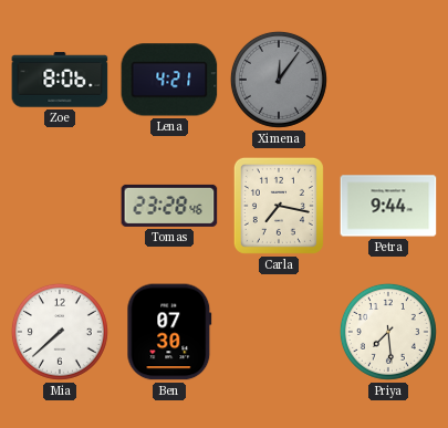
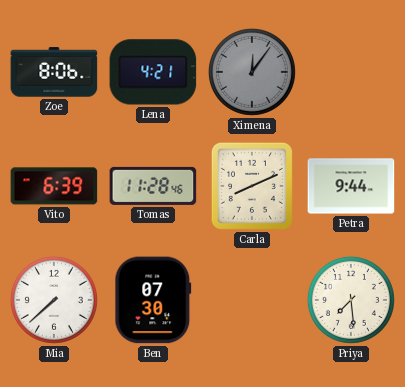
Vito: none -> 6:39 (54, 186)
Tomas: 23:28 -> 11:28 (153, 186)
Carla: 7:17 -> 8:11 (252, 186)
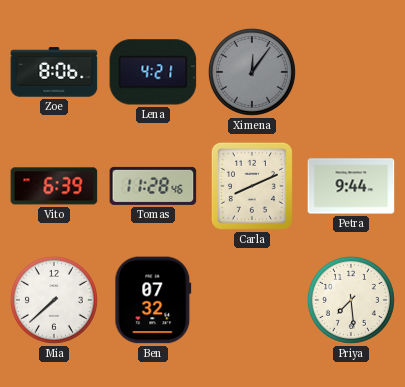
Ben: 07:30 -> 07:32 (153, 300)
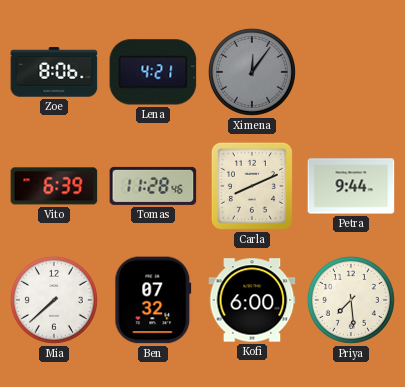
Kofi: none -> 6:00 (252, 300)
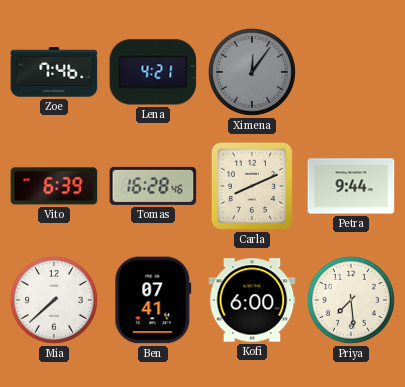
Zoe: 8:06 -> 7:46 (54, 72)
Tomas: 11:28 -> 16:28 (153, 186)
Ben: 07:32 -> 07:41 (153, 300)
